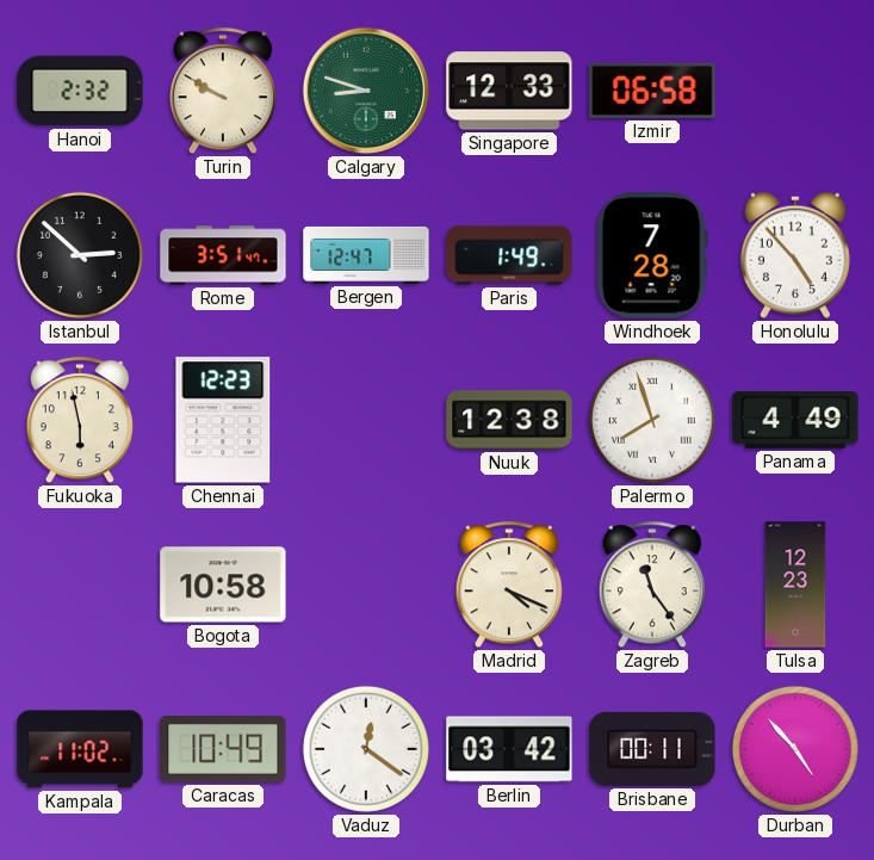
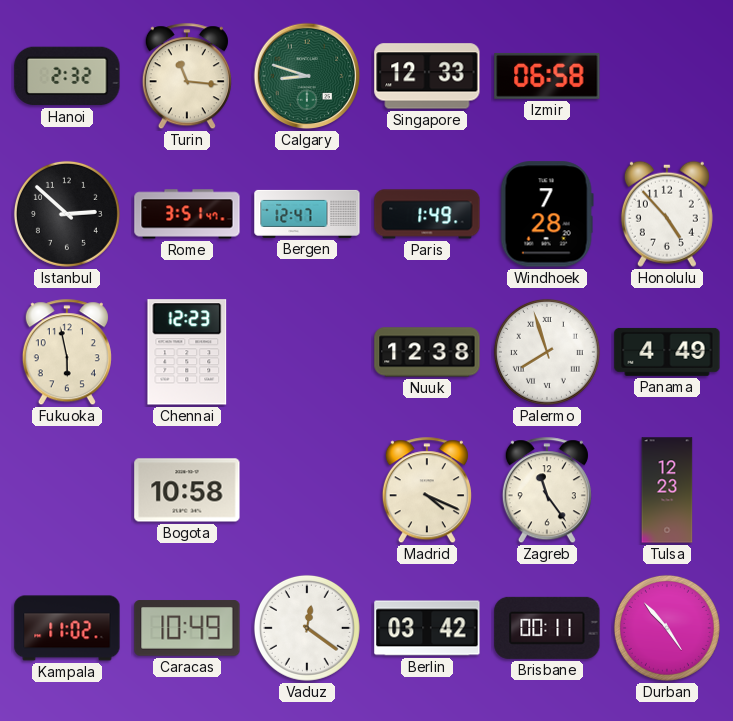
Turin: 9:50 -> 11:16 (187, 77)
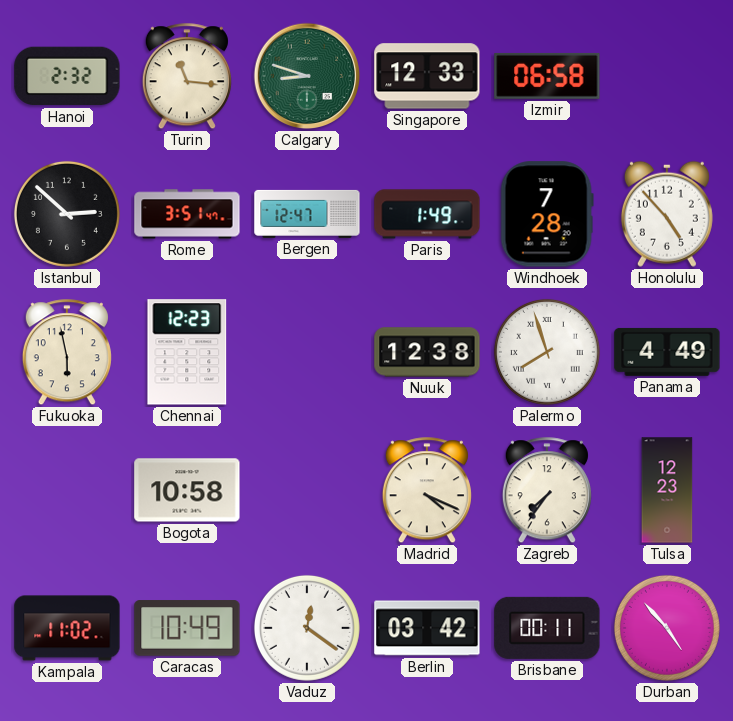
Zagreb: 11:24 -> 7:36 (547, 491)
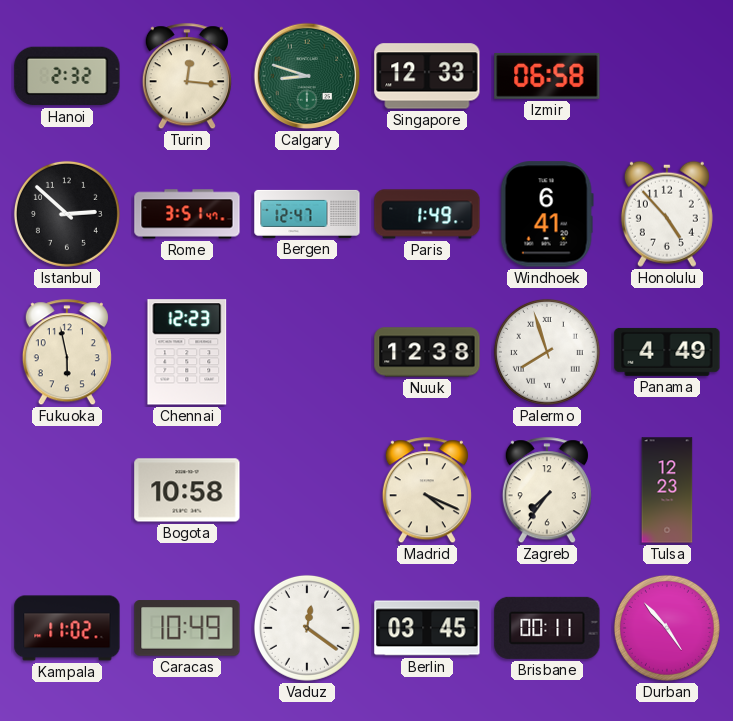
Turin: 11:16 -> 12:16 (187, 77)
Windhoek: 7:28 -> 6:41 (547, 214)
Berlin: 03:42 -> 03:45 (427, 628)
